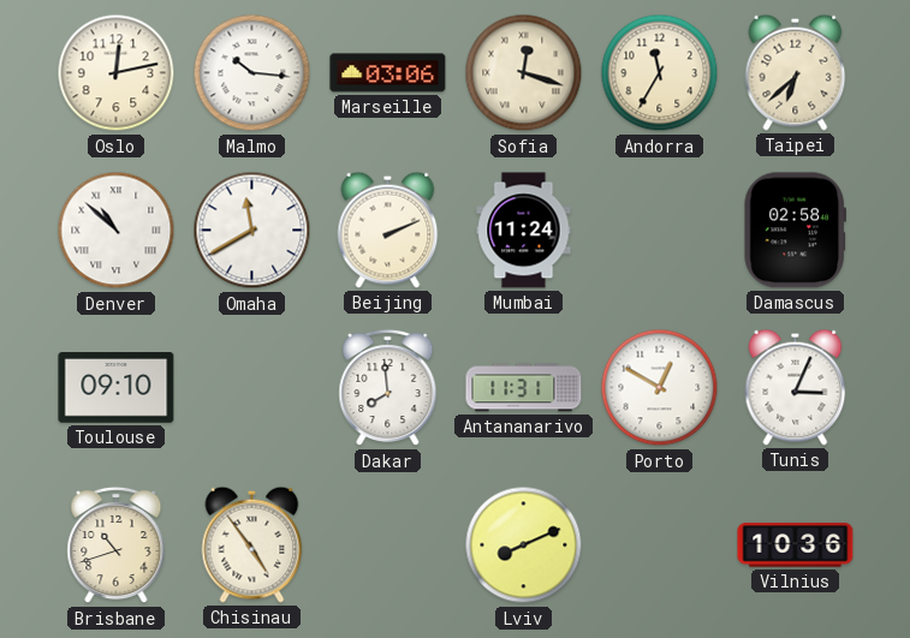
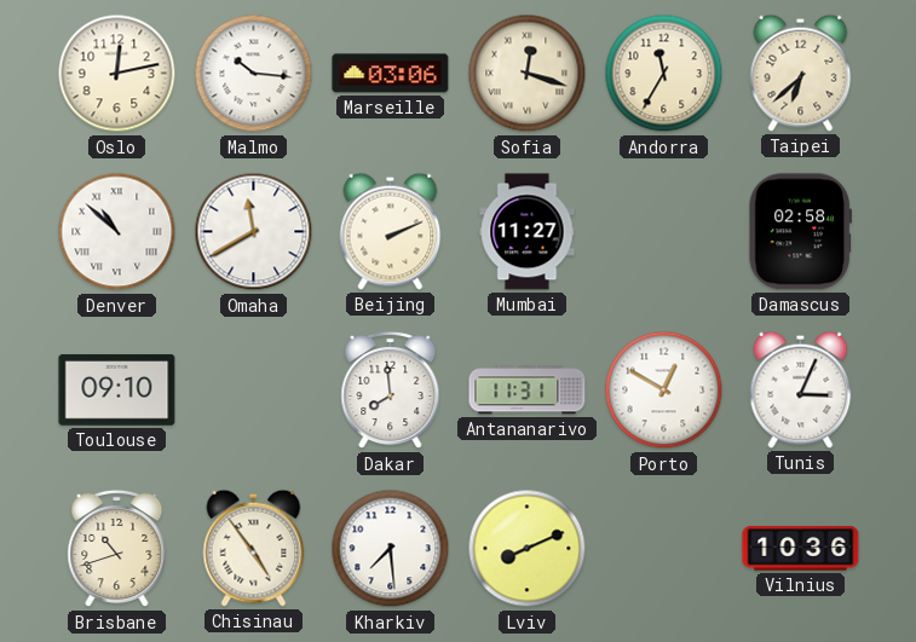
Mumbai: 11:24 -> 11:27 (528, 232)
Kharkiv: none -> 7:29 (391, 549)
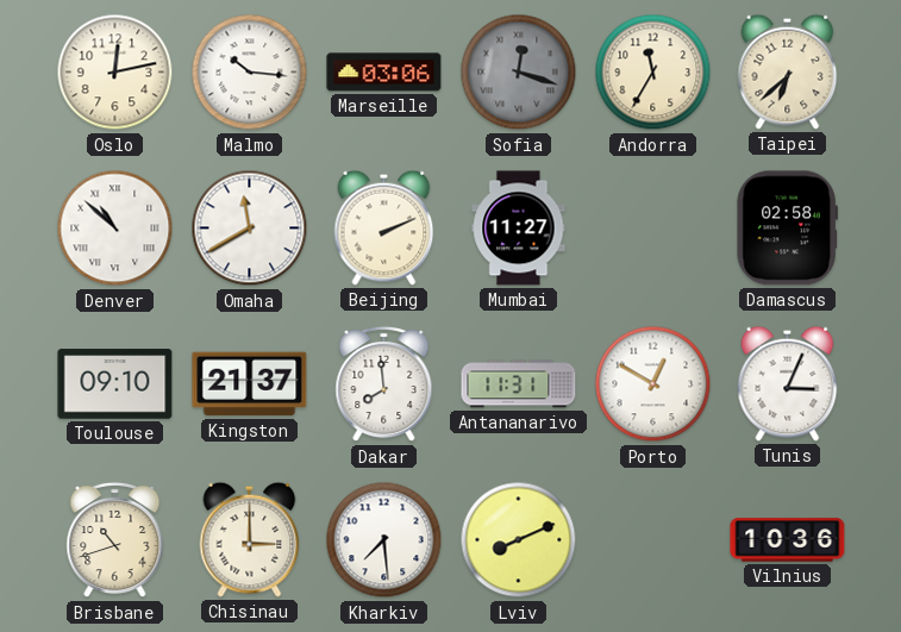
Sofia dial: cream -> grey (519, 73)
Kingston: none -> 21:37 (250, 384)
Chisinau: 4:54 -> 3:00 (250, 539)
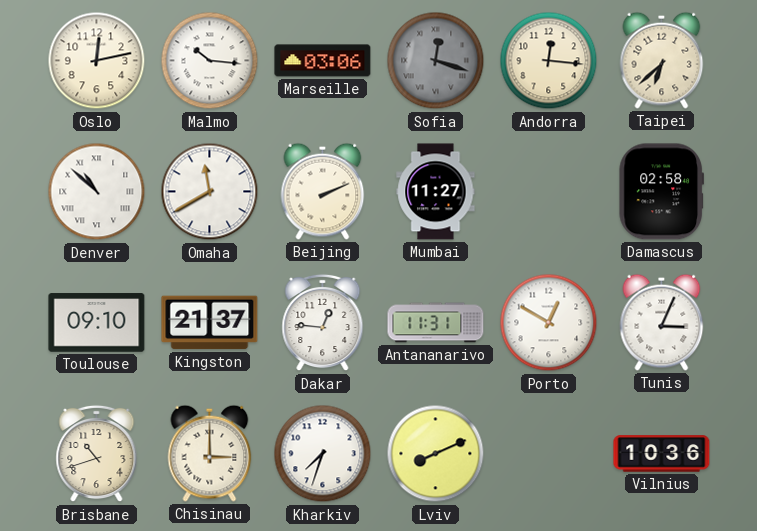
Andorra: 11:35 -> 12:16 (549, 61)
Dakar: 7:59 -> 12:46 (323, 323)
Kharkiv: 7:29 -> 7:33 (323, 454)
